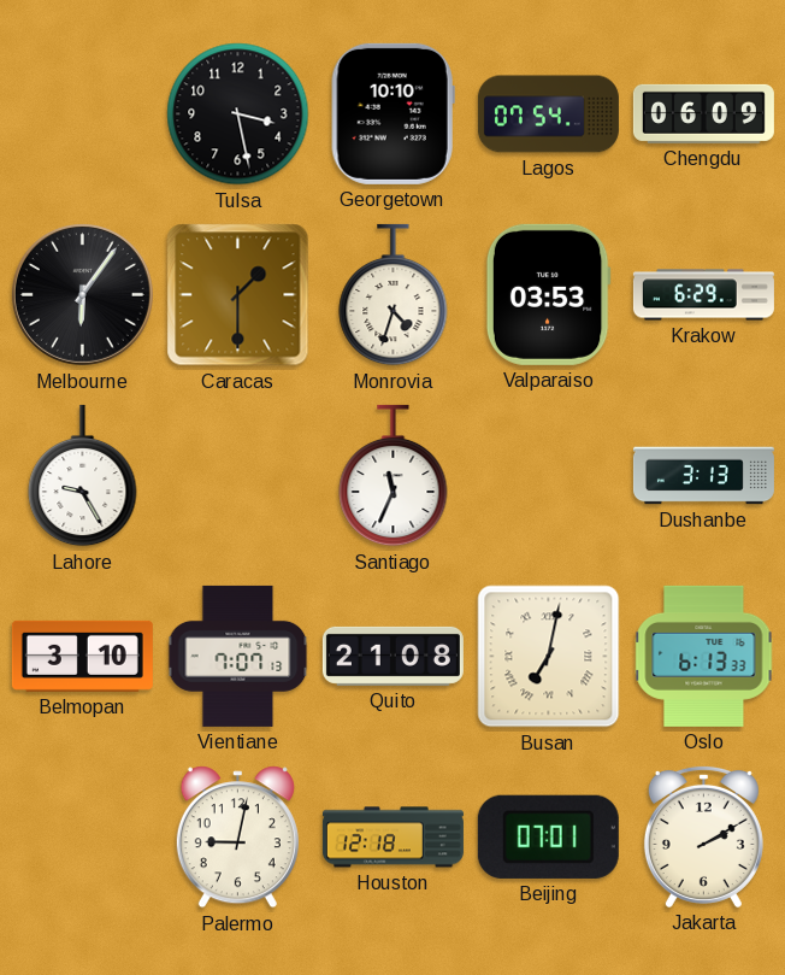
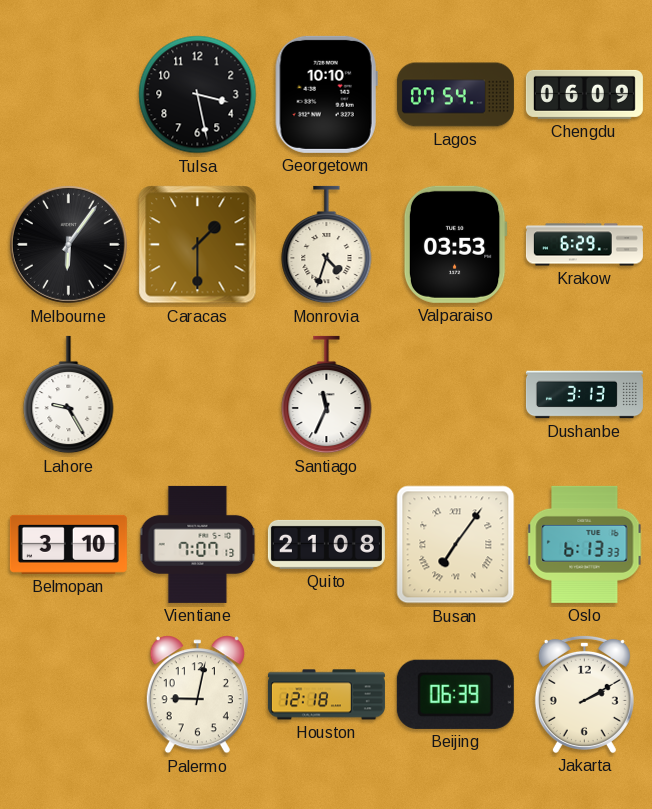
Busan: 7:02 -> 7:06 (456, 545)
Beijing: 07:01 -> 06:39 (455, 694)
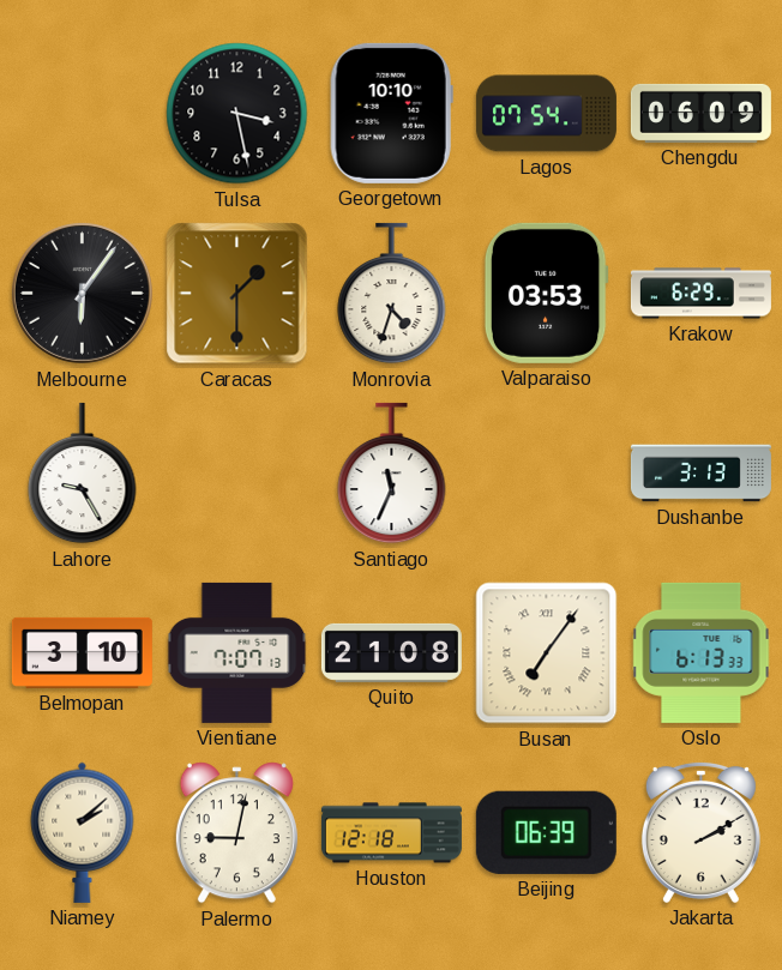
Niamey: none -> 2:08 (83, 832)
